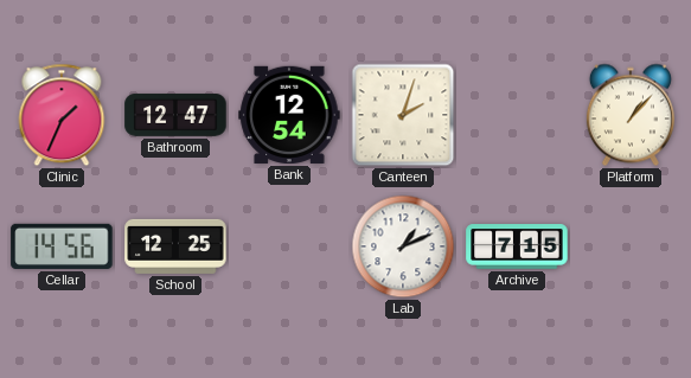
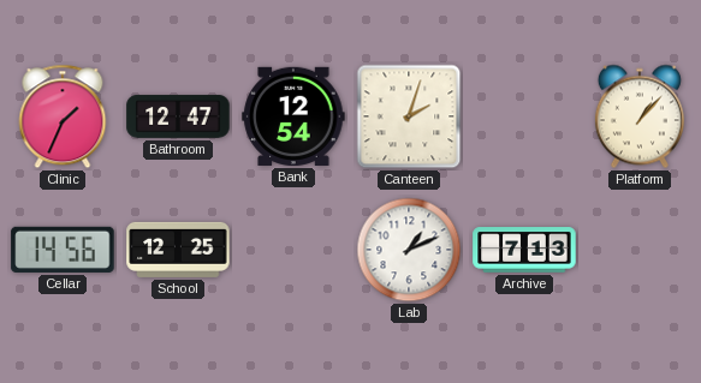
Archive: 7:15 -> 7:13 (524, 250)
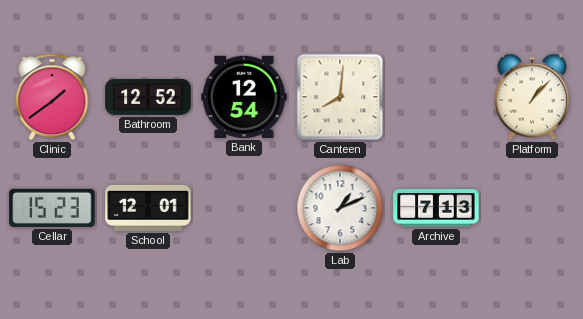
Clinic: 1:34 -> 1:39 (52, 97)
Bathroom: 12:47 -> 12:52 (148, 97)
Canteen: 2:03 -> 8:01 (340, 97)
Cellar: 14:56 -> 15:23 (52, 208)
School: 12:25 -> 12:01 (148, 208)
